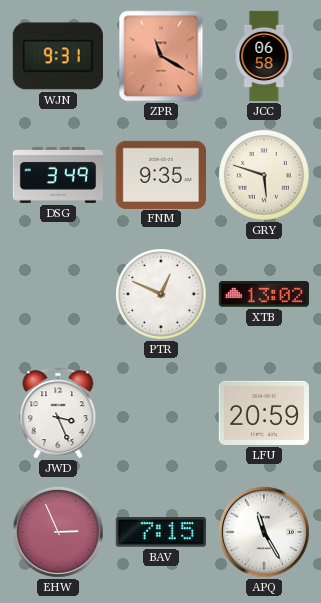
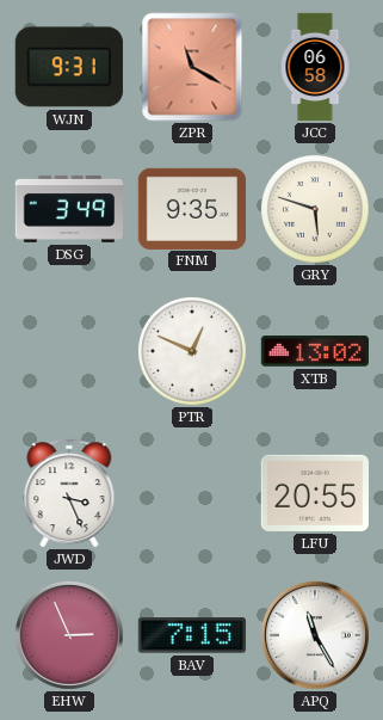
LFU: 20:59 -> 20:55 (314, 493)
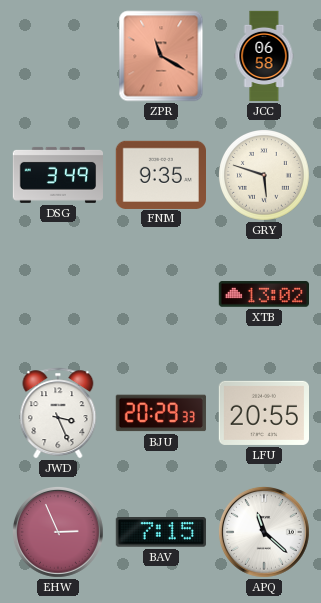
WJN: 9:31 -> none (69, 67)
PTR: 12:49 -> none (193, 352)
BJU: none -> 20:29 (161, 413)
APQ: 11:25 -> 11:22 (264, 532)
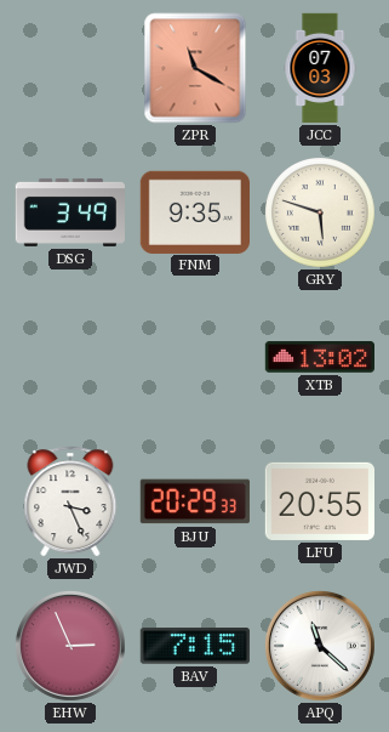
JCC: 06:58 -> 07:03 (320, 68)
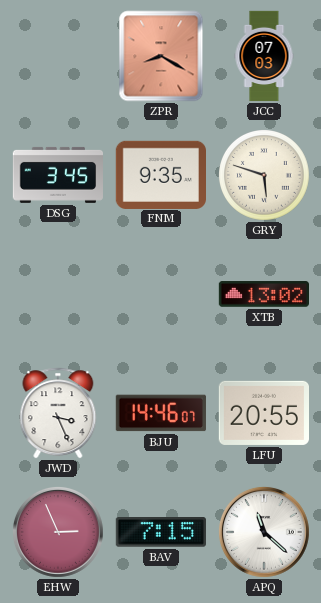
ZPR: 11:20 -> 8:20 (161, 56)
DSG: 3:49 -> 3:45 (57, 175)
BJU: 20:29 -> 14:46 (161, 413)
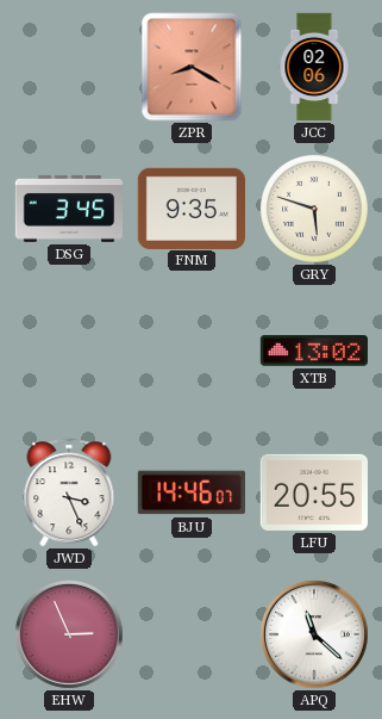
JCC: 07:03 -> 02:06 (314, 67)
BAV: 7:15 -> none (161, 532)
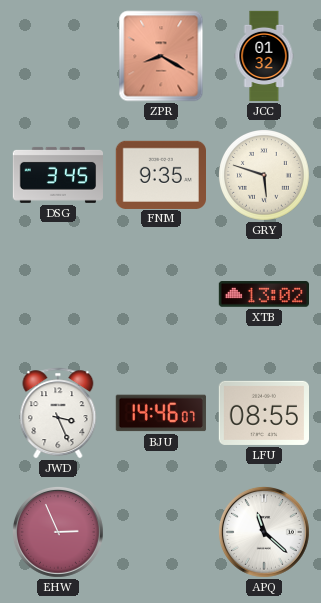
JCC: 02:06 -> 01:32 (264, 56)
LFU: 20:55 -> 08:55 (263, 413)
